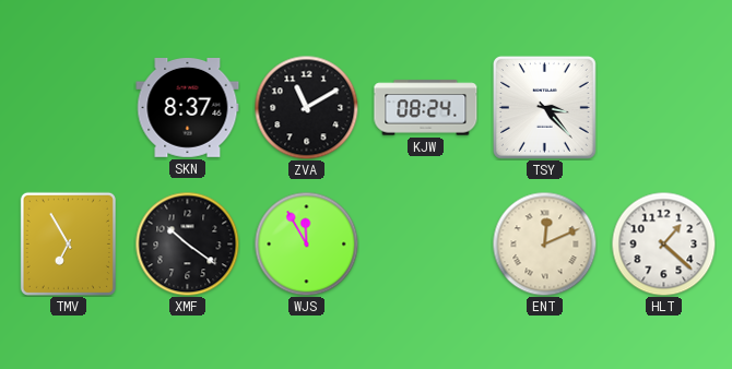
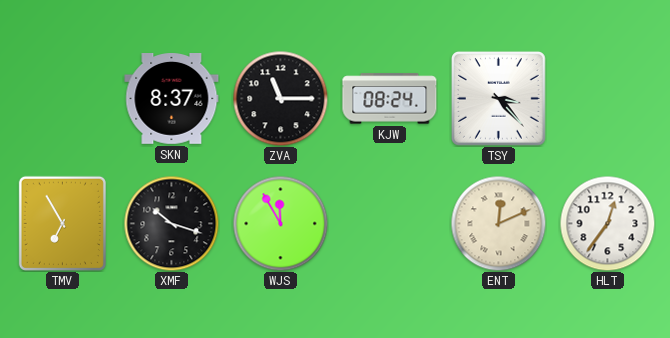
ZVA: 11:10 -> 11:15 (280, 98)
XMF: 10:21 -> 10:18 (171, 223)
HLT: 1:22 -> 12:36 (607, 223)
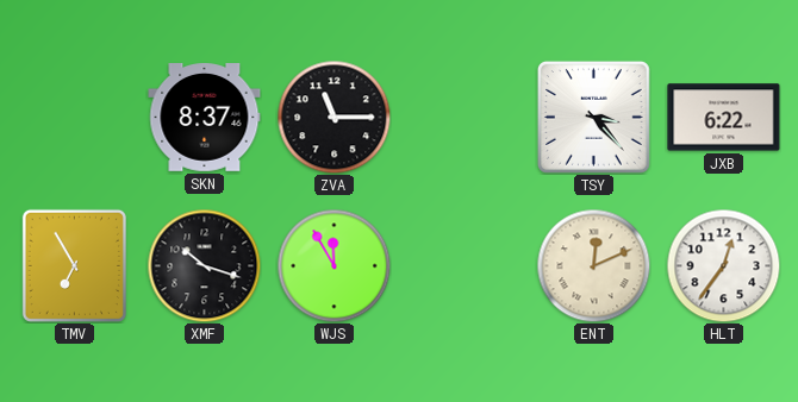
KJW: 08:24 -> none (390, 99)
JXB: none -> 6:22 (724, 118)
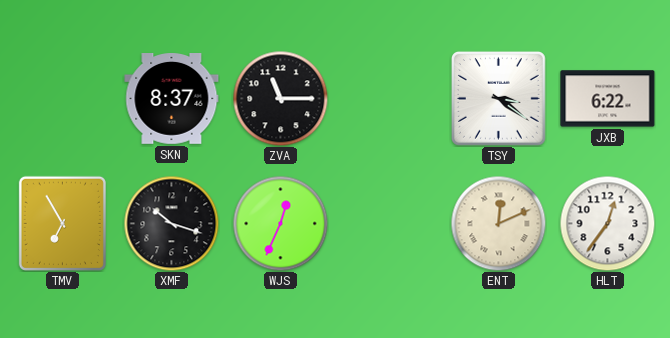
TSY: 3:23 -> 3:21 (498, 98)
WJS: 11:55 -> 12:34 (280, 223)
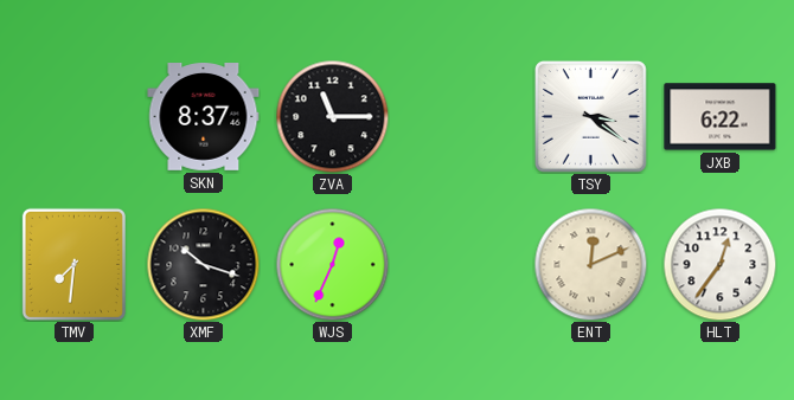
TMV: 6:55 -> 7:31 (73, 264)
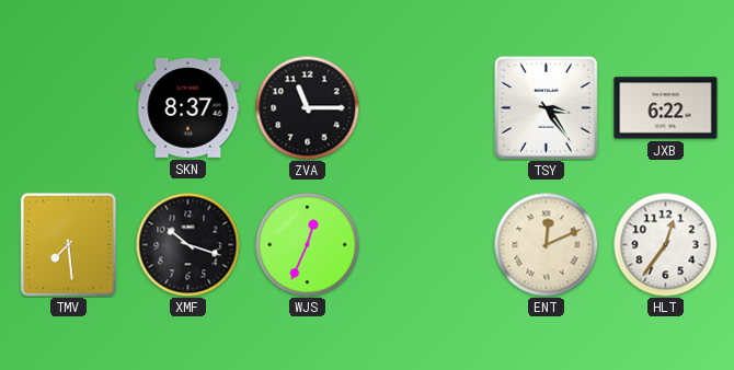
TSY: 3:21 -> 3:24 (546, 107)
TMV: 7:31 -> 7:29 (68, 244)
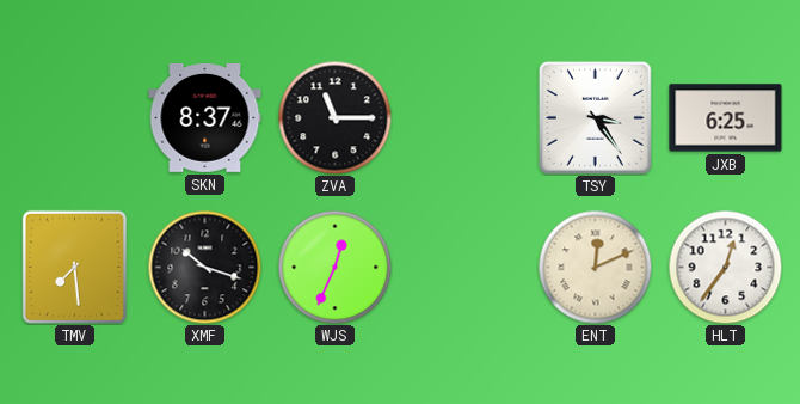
JXB: 6:22 -> 6:25 (726, 118)
